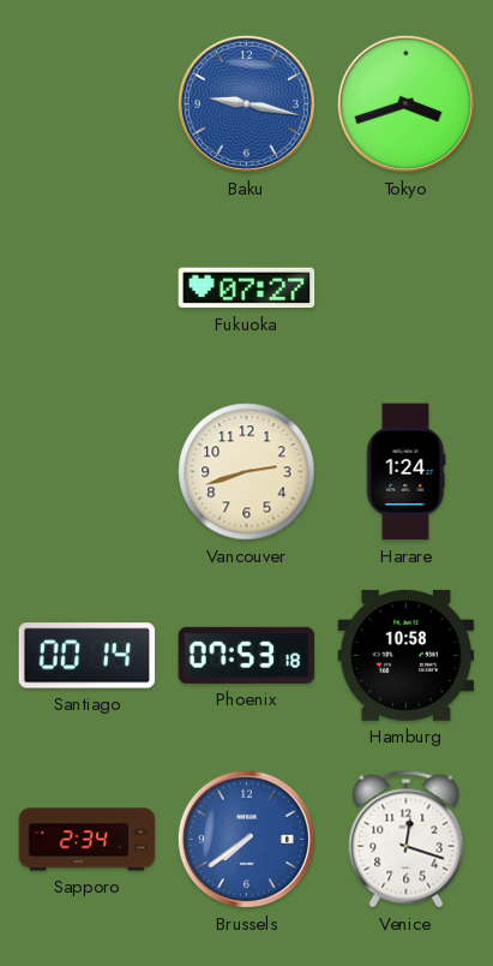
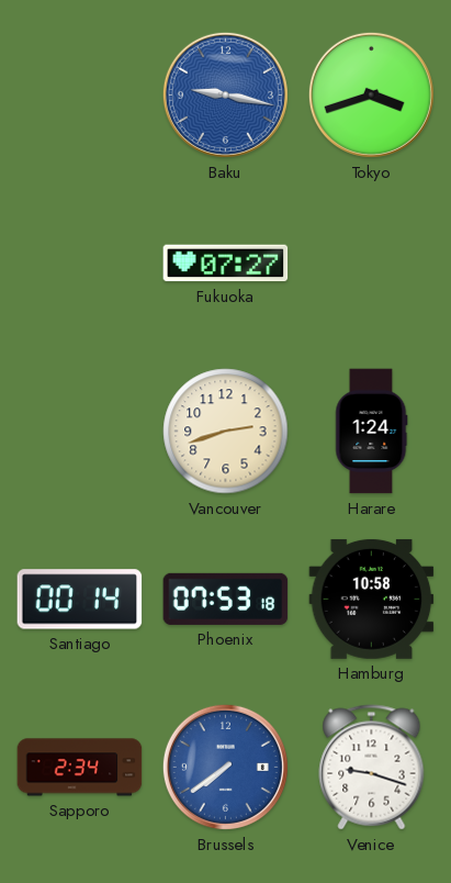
Venice: 12:18 -> 9:18 (372, 768)
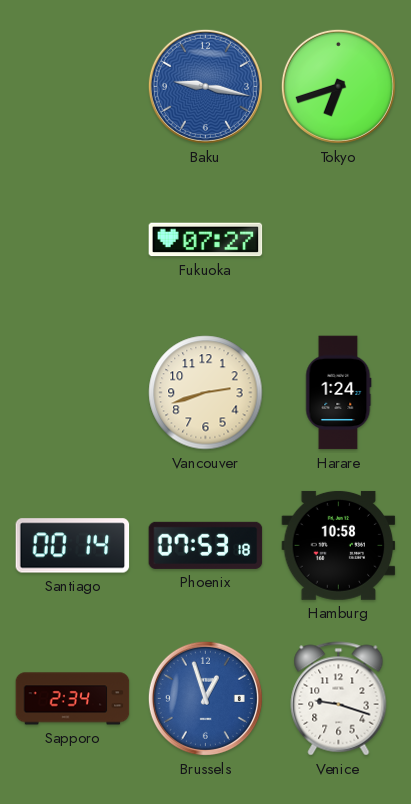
Tokyo: 3:42 -> 6:42 (338, 86)
Brussels: 7:39 -> 12:57 (205, 698)
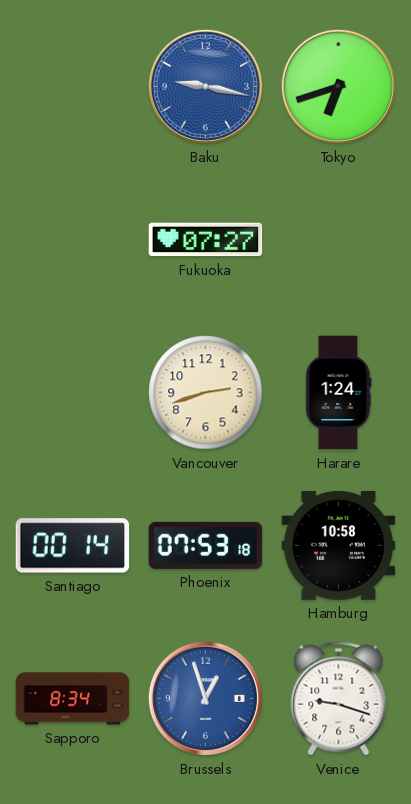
Sapporo: 2:34 -> 8:34 (73, 699)
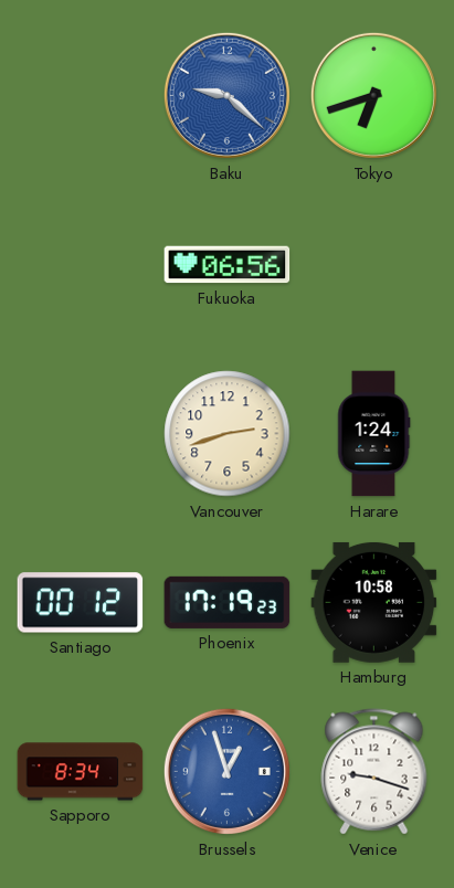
Baku: 9:17 -> 9:22 (226, 95)
Fukuoka: 07:27 -> 06:56 (228, 265)
Santiago: 00:14 -> 00:12 (81, 603)
Phoenix: 07:53 -> 17:19 (228, 602)
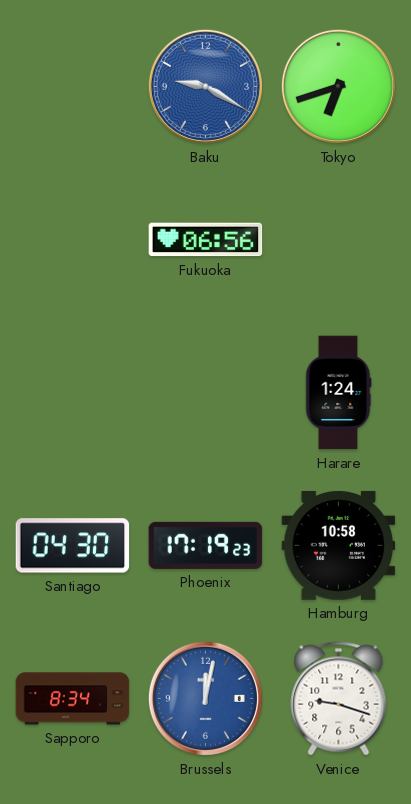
Baku: 9:22 -> 9:20 (205, 86)
Vancouver: 2:42 -> none (228, 434)
Santiago: 00:12 -> 04:30 (73, 546)
Brussels: 12:57 -> 12:02 (205, 698)
